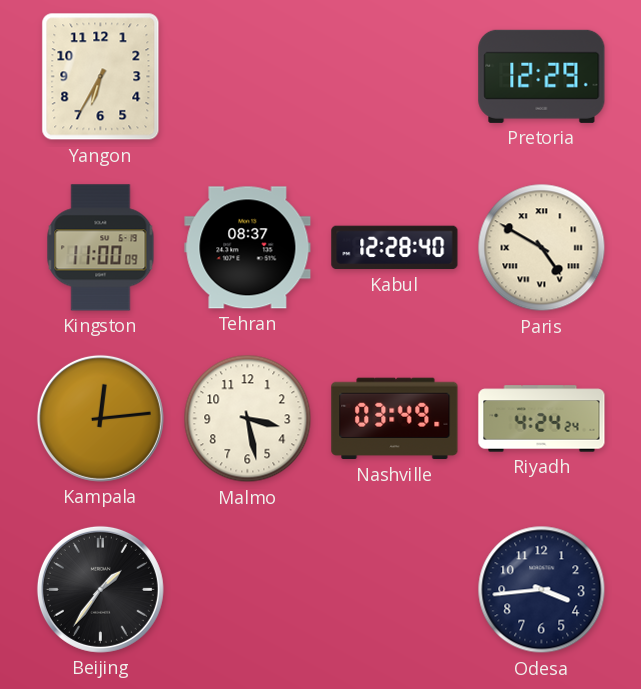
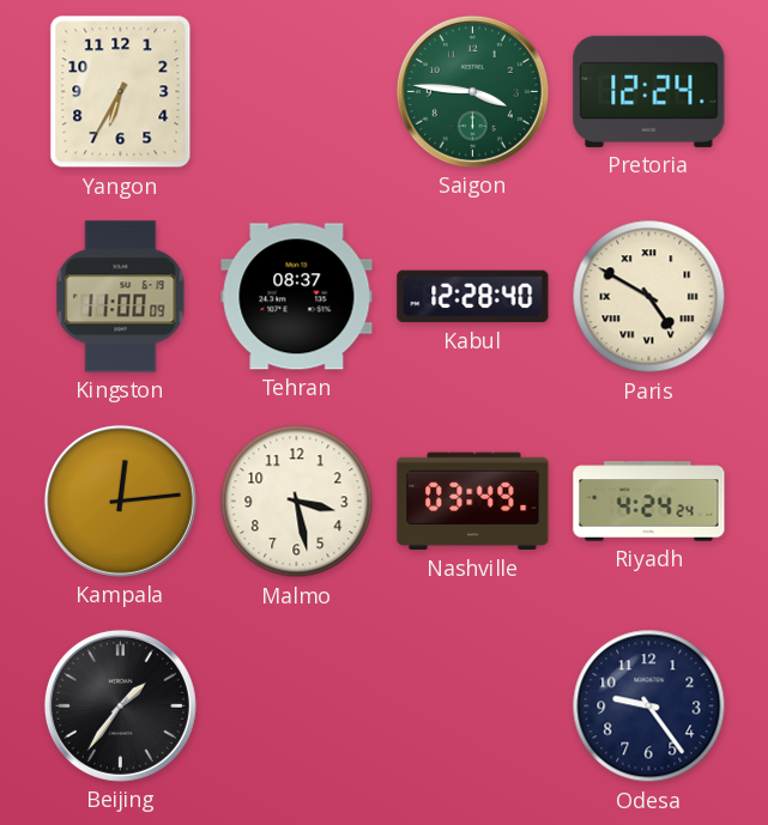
Saigon: none -> 3:46 (472, 91)
Pretoria: 12:29 -> 12:24 (649, 91)
Odesa: 3:44 -> 9:24 (649, 706)
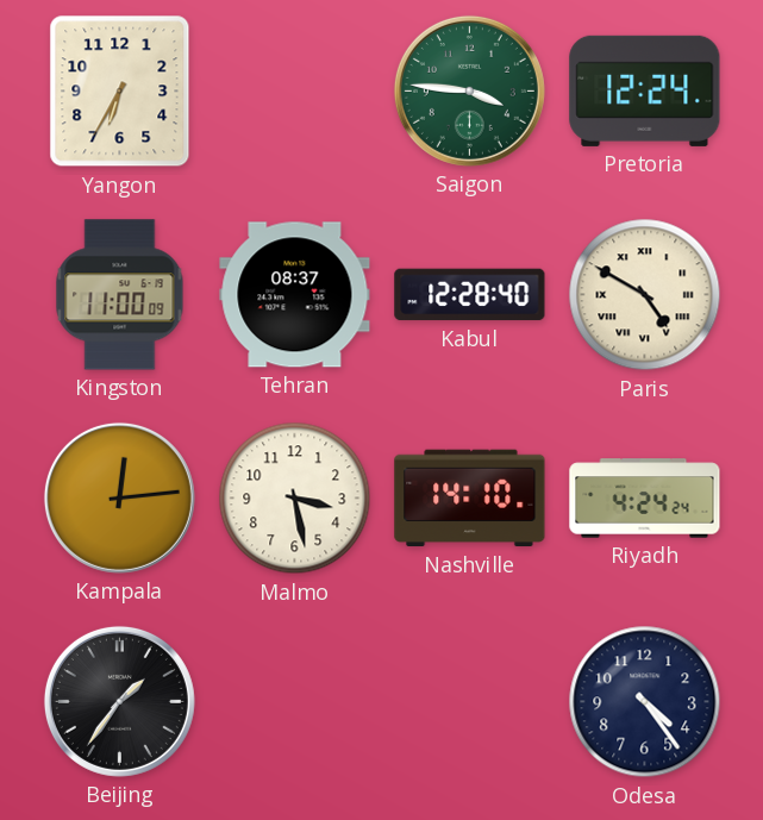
Nashville: 03:49 -> 14:10 (470, 499)
Odesa: 9:24 -> 4:24 (645, 702)
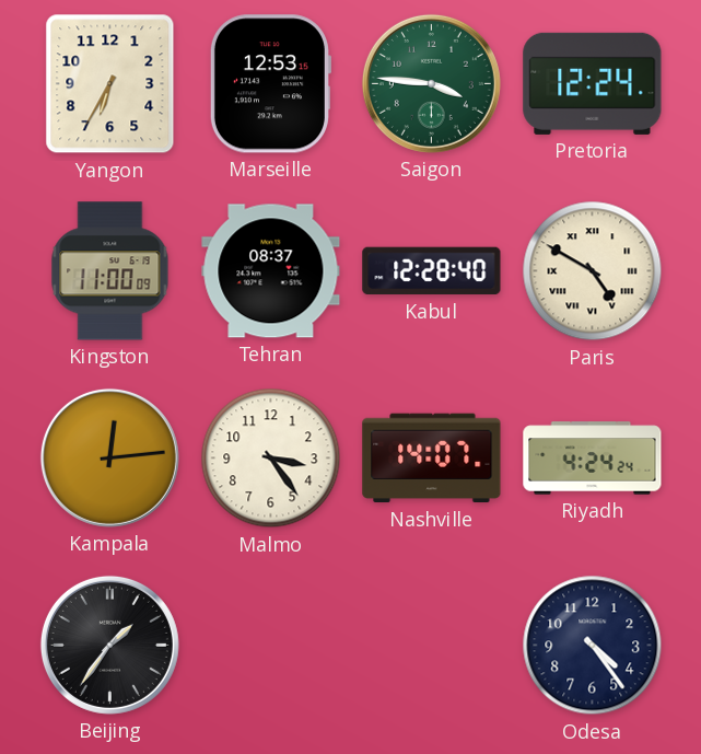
Marseille: none -> 12:53 (269, 84)
Malmo: 3:28 -> 3:24 (271, 459)
Nashville: 14:10 -> 14:07 (432, 459)
